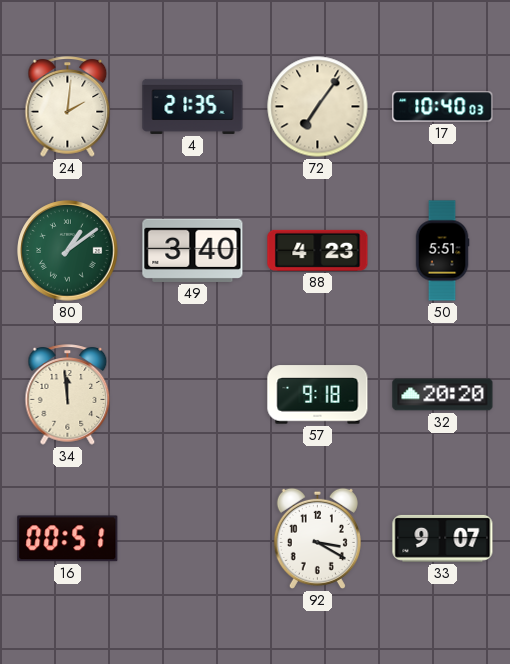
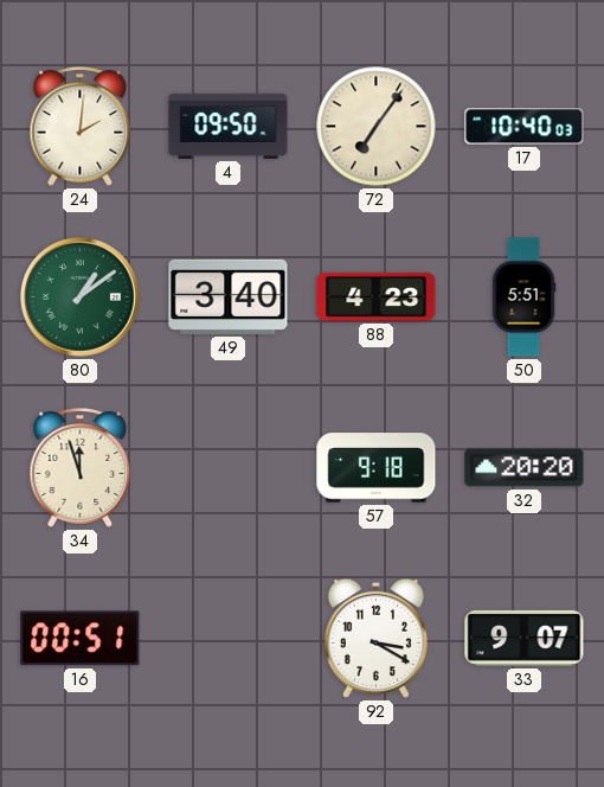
4: 21:35 -> 09:50 (229, 126)
34: 11:59 -> 11:57 (81, 468)
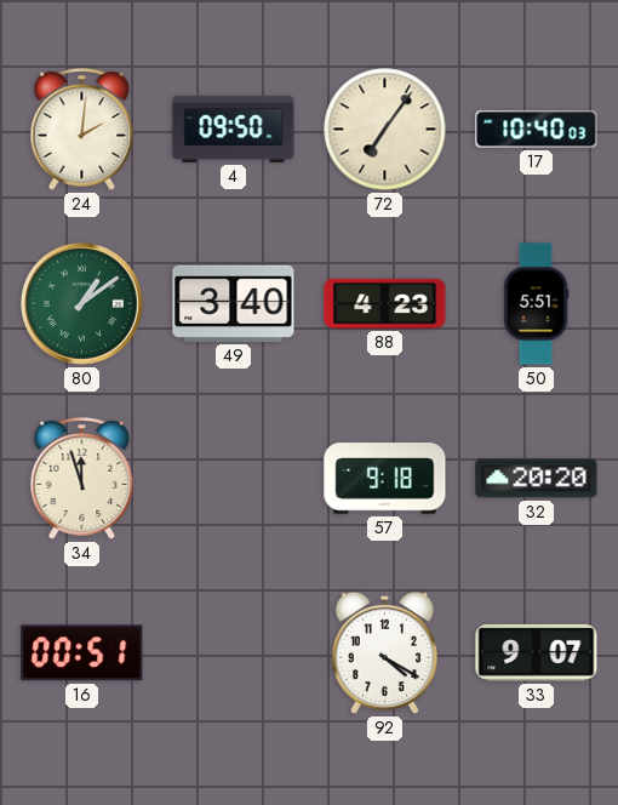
92: 3:20 -> 4:20 (384, 652)
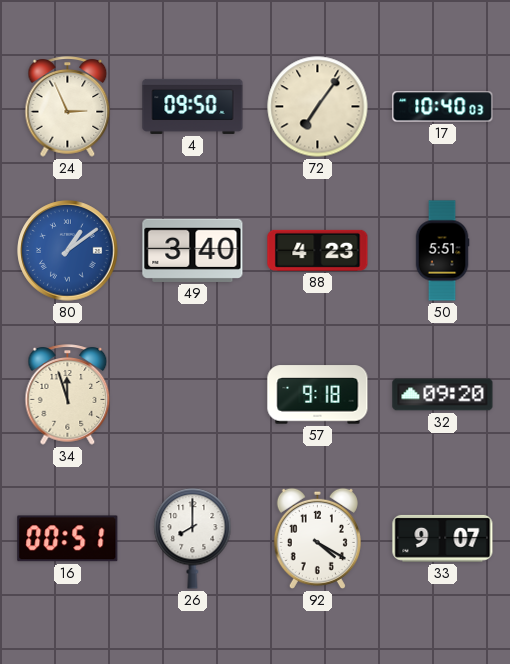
24: 2:01 -> 2:56 (68, 107)
80 dial: green -> blue (68, 251)
32: 20:20 -> 09:20 (443, 395)
26: none -> 8:00 (193, 539)
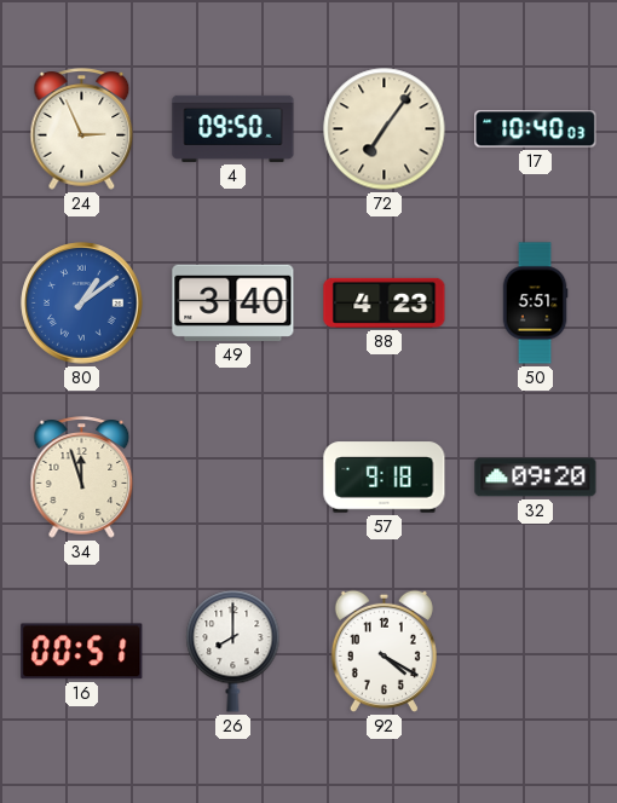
33: 9:07 -> none (443, 538)
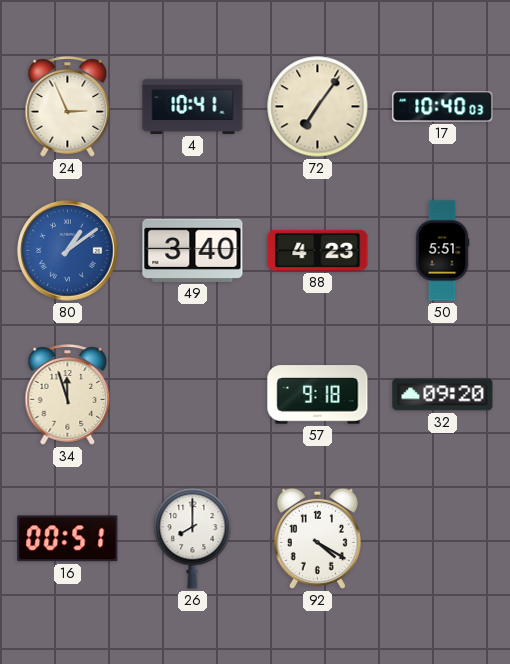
4: 09:50 -> 10:41 (193, 106)
